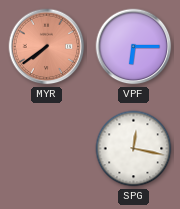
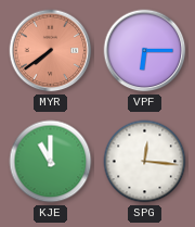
KJE: none -> 11:00 (51, 162)
SPG: 12:17 -> 12:16 (145, 162)
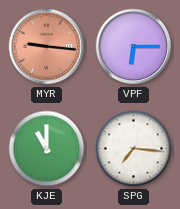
MYR: 7:39 -> 9:16 (47, 47)
SPG: 12:16 -> 7:16 (134, 149)
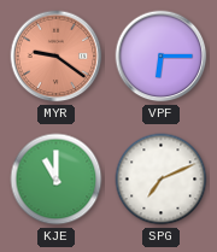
MYR: 9:16 -> 9:21 (57, 57)
SPG: 7:16 -> 7:11 (162, 180)
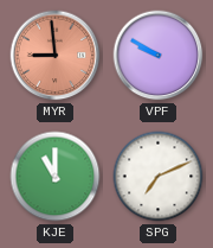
MYR: 9:21 -> 8:59 (56, 56)
VPF: 6:15 -> 9:50 (159, 56)
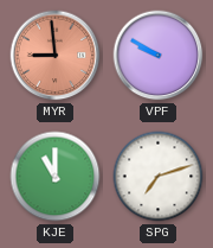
SPG: 7:11 -> 7:12 (159, 177)
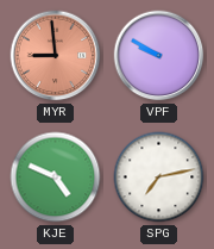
KJE: 11:00 -> 4:49 (56, 178)
SPG: 7:12 -> 7:13 (159, 178)
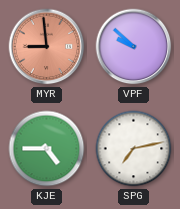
VPF: 9:50 -> 9:52 (134, 47)
KJE: 4:49 -> 4:45 (47, 149)
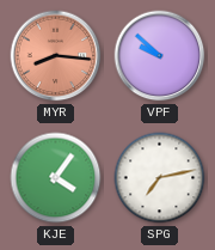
MYR: 8:59 -> 8:16 (56, 56)
KJE: 4:45 -> 4:06 (56, 178)
